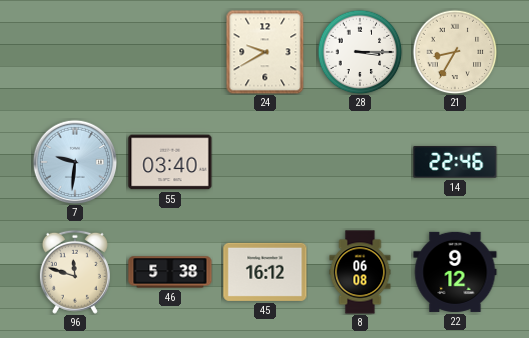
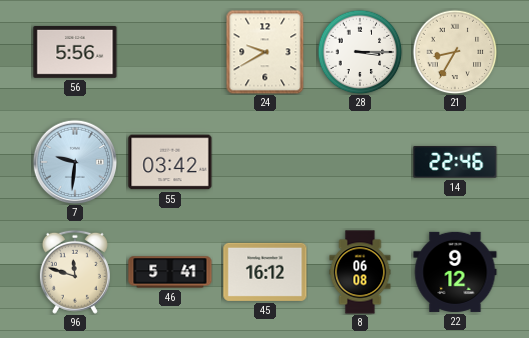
56: none -> 5:56 (75, 52)
55: 03:40 -> 03:42 (170, 162)
46: 5:38 -> 5:41 (170, 272)
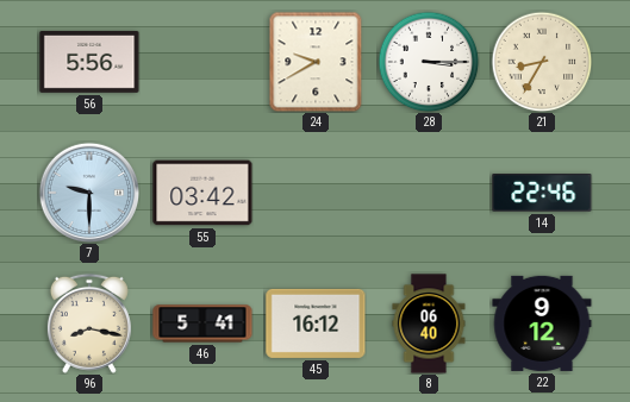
7: 9:31 -> 9:30 (89, 193)
96: 11:48 -> 8:17 (89, 324)
8: 06:08 -> 06:40 (429, 324)
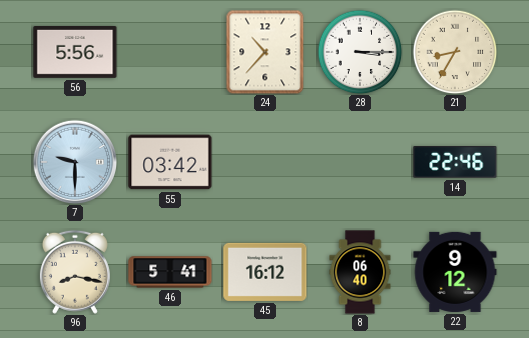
24: 9:40 -> 10:37 (265, 52)
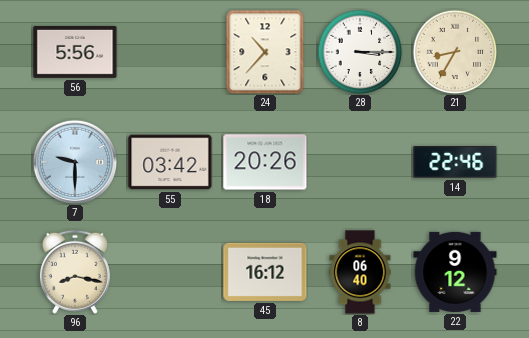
18: none -> 20:26 (265, 162)
46: 5:41 -> none (170, 272)
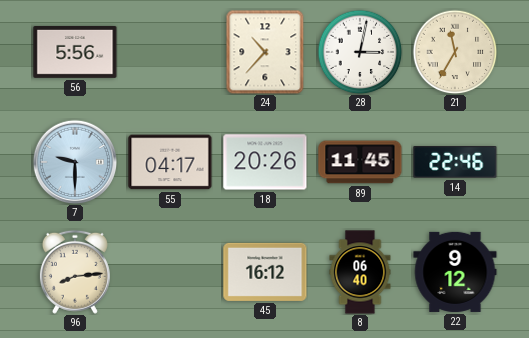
28: 3:15 -> 3:02 (360, 52)
21: 8:35 -> 11:35 (455, 52)
55: 03:42 -> 04:17 (170, 162)
89: none -> 11:45 (360, 162)
96: 8:17 -> 8:14 (75, 272)
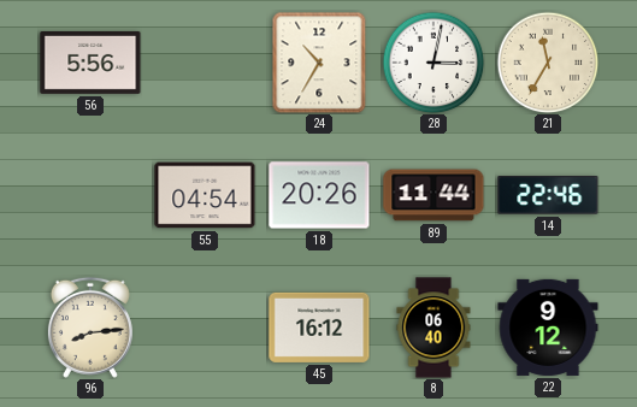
24: 10:37 -> 10:35 (319, 63)
7: 9:30 -> none (75, 162)
55: 04:17 -> 04:54 (205, 195)
89: 11:45 -> 11:44 (433, 195)
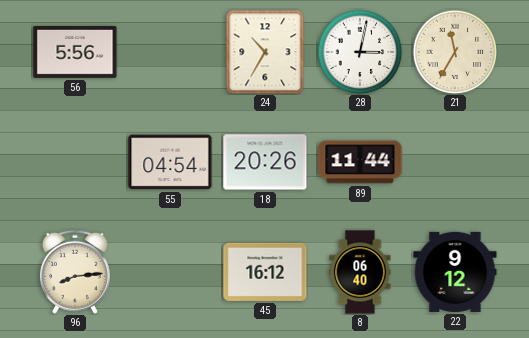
14: 22:46 -> none (548, 195)
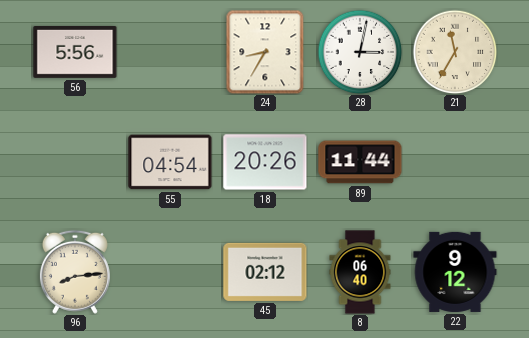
24: 10:35 -> 8:35 (265, 52)
45: 16:12 -> 02:12 (265, 272)
